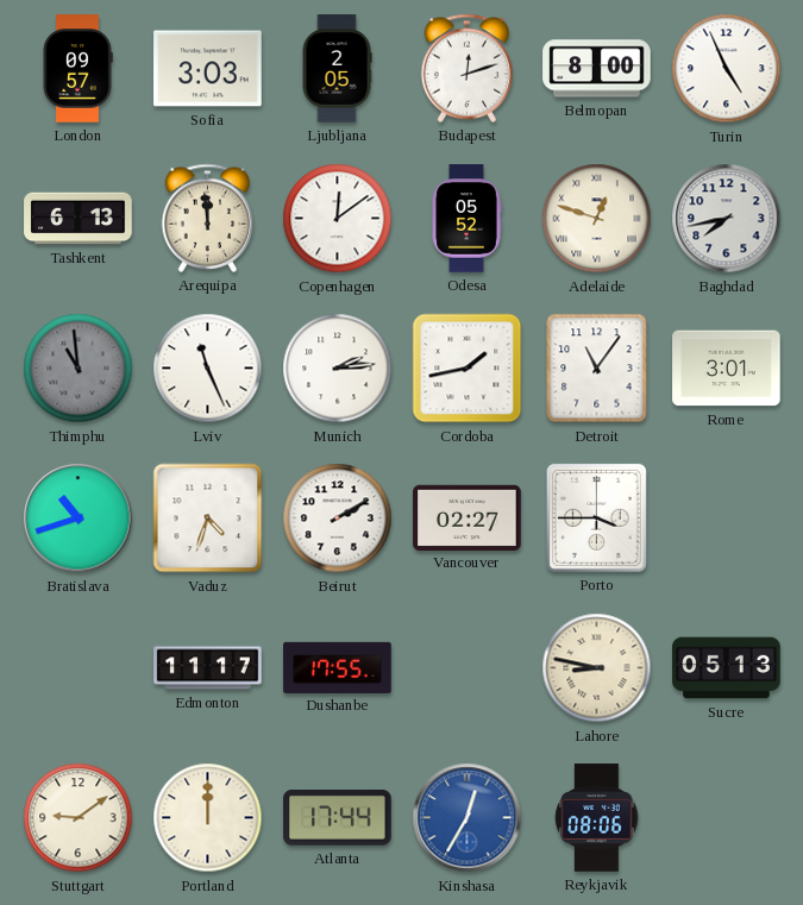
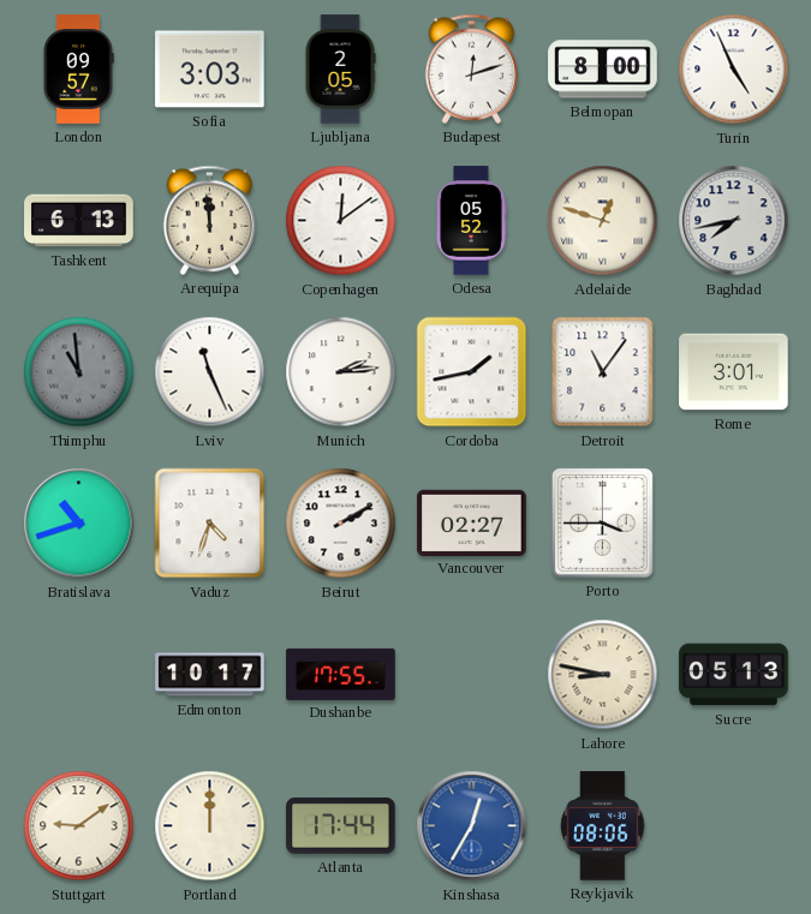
Edmonton: 11:17 -> 10:17 (210, 675)
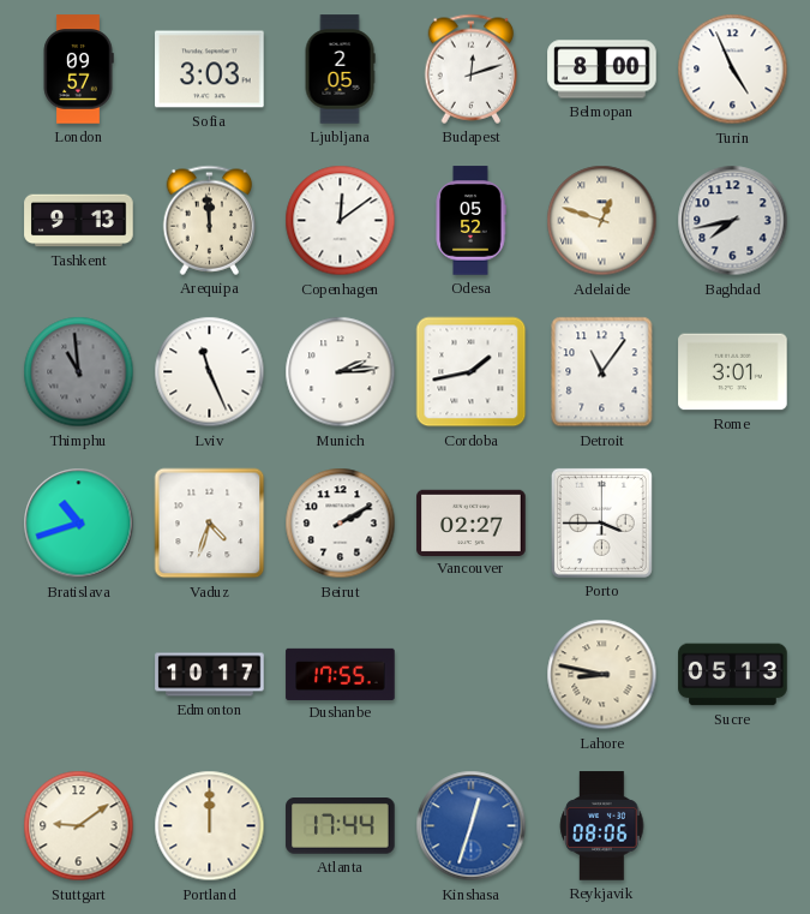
Tashkent: 6:13 -> 9:13 (79, 221)
Kinshasa: 12:35 -> 12:33 (472, 826)
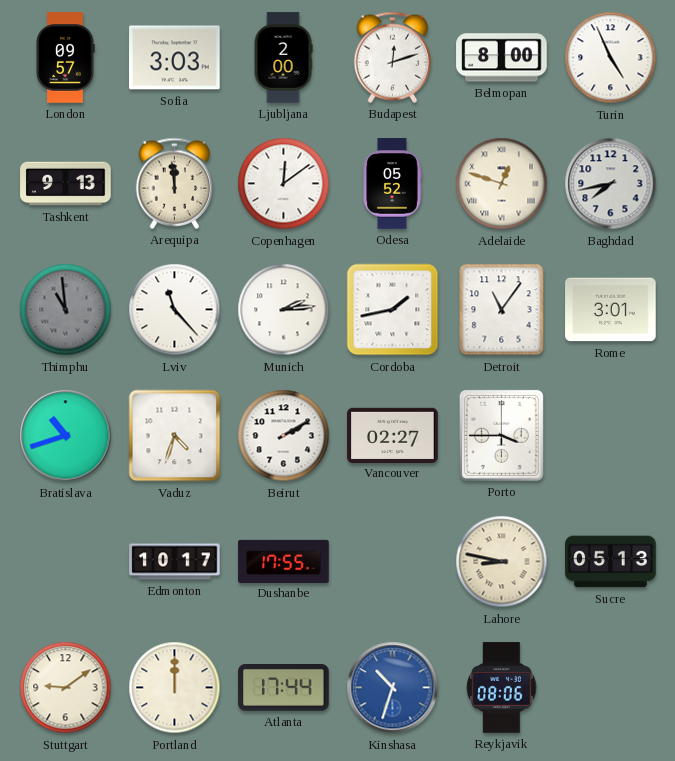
Ljubljana: 2:05 -> 2:00 (283, 58)
Lviv: 11:26 -> 11:23 (175, 310)
Kinshasa: 12:33 -> 10:33 (393, 688)
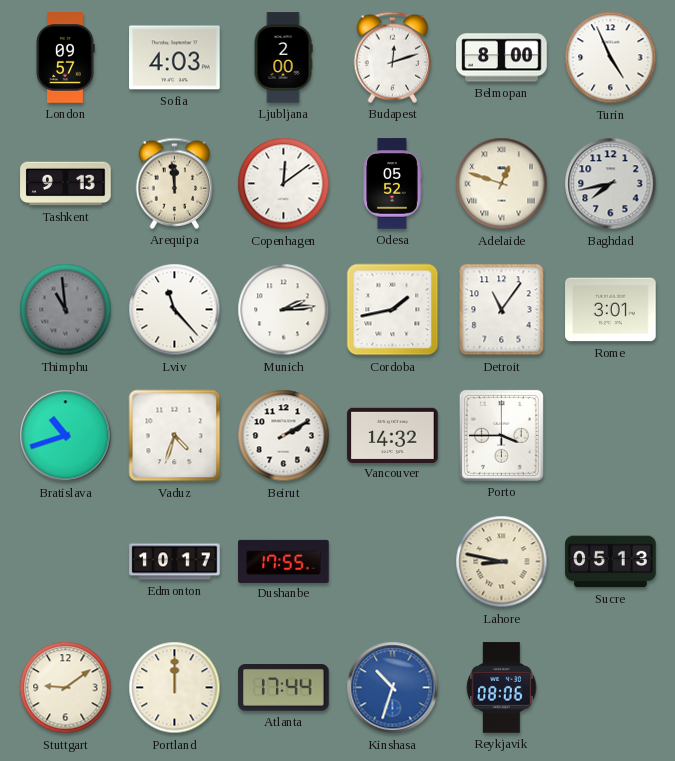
Sofia: 3:03 -> 4:03 (175, 58)
Vancouver: 02:27 -> 14:32 (393, 435)
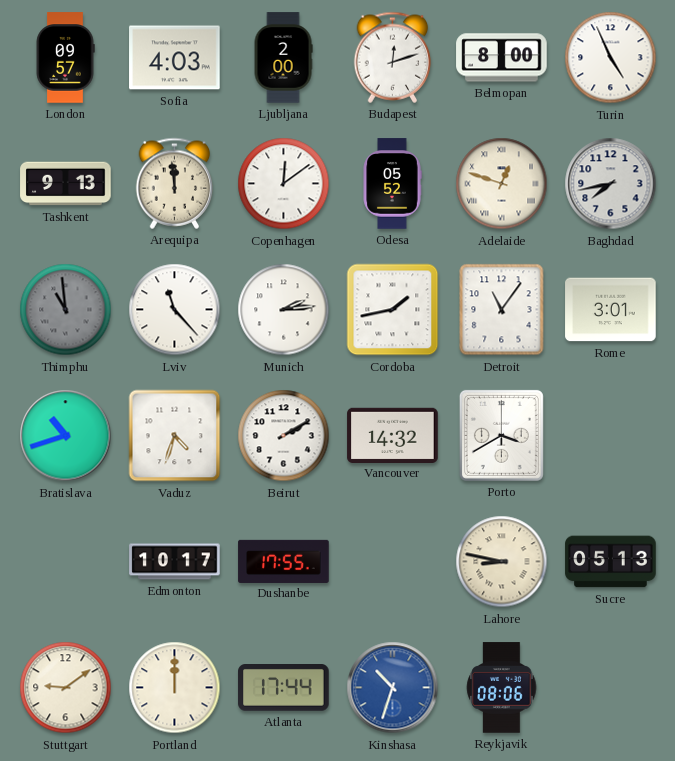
Porto: 3:45 -> 3:40 (501, 435)
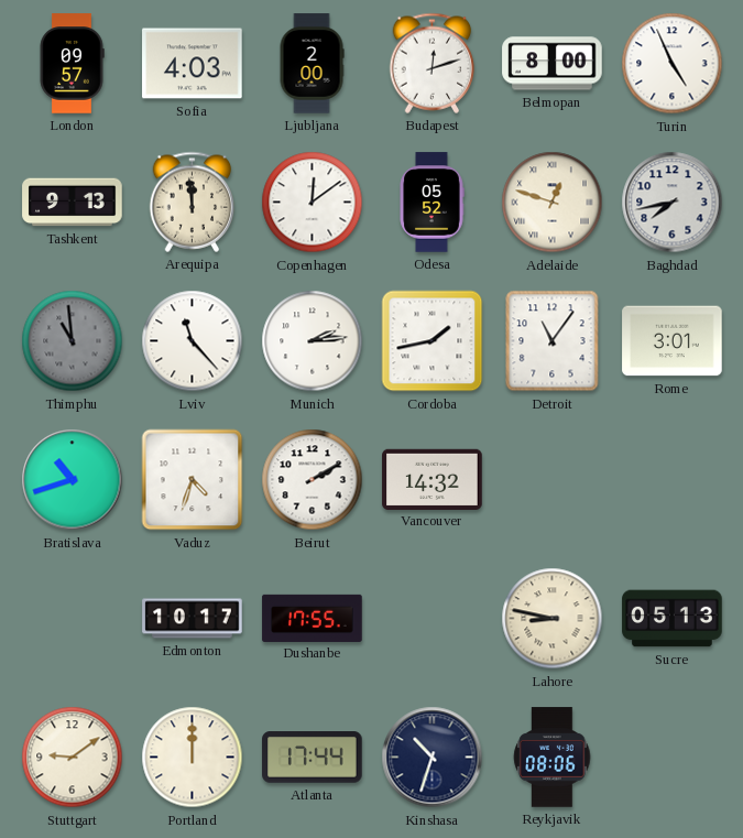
Porto: 3:40 -> none (501, 435)
Kinshasa dial: blue -> navy (433, 758)
